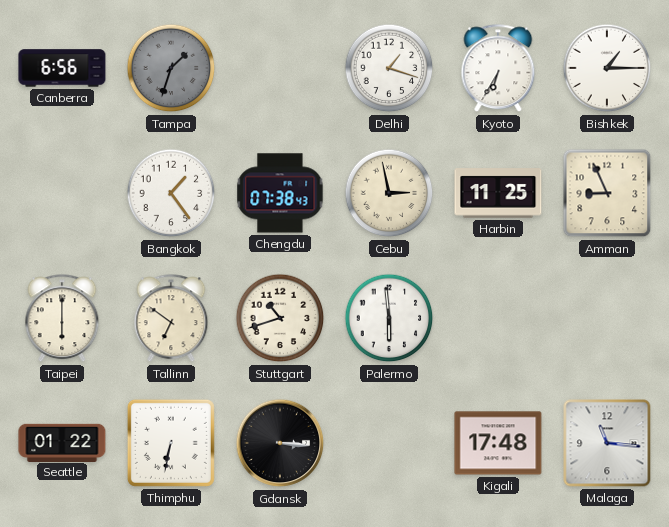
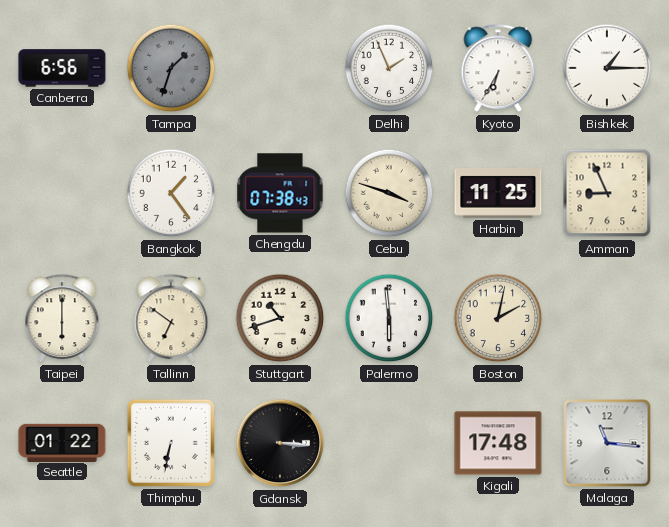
Delhi: 1:18 -> 1:56 (389, 68)
Cebu: 2:58 -> 3:48 (389, 193)
Boston: none -> 2:02 (498, 318)
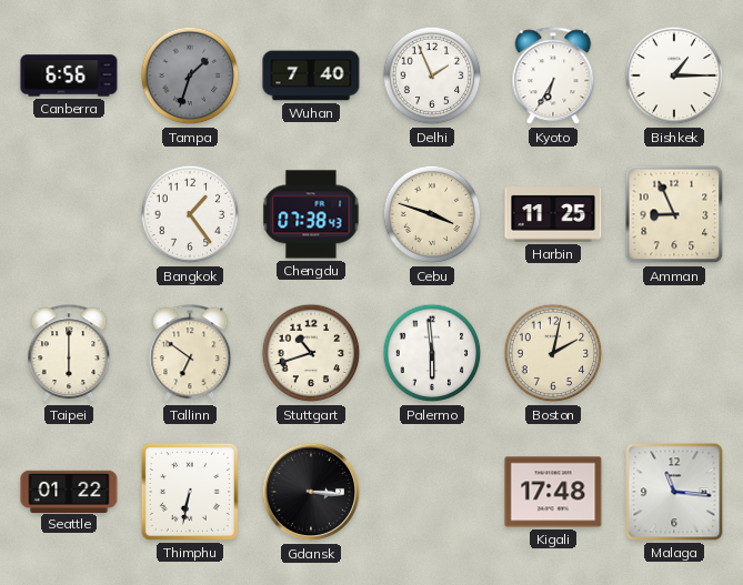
Wuhan: none -> 7:40 (311, 75)
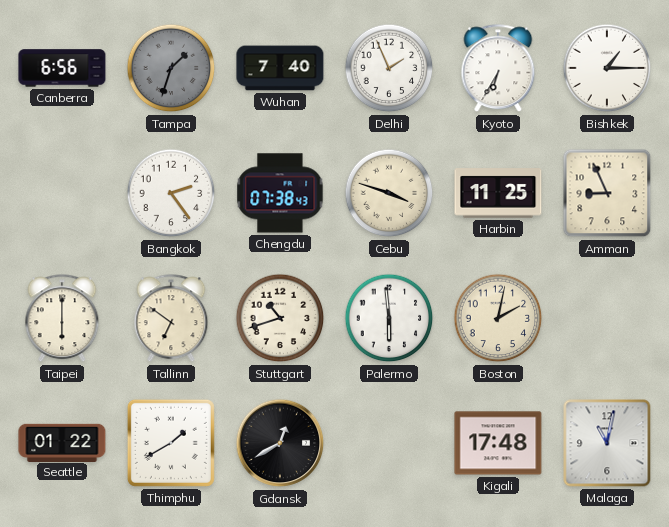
Bangkok: 1:24 -> 2:24 (171, 193)
Thimphu: 6:32 -> 1:40 (171, 443)
Gdansk: 3:16 -> 12:40 (280, 443)
Malaga: 11:16 -> 11:02 (607, 443)
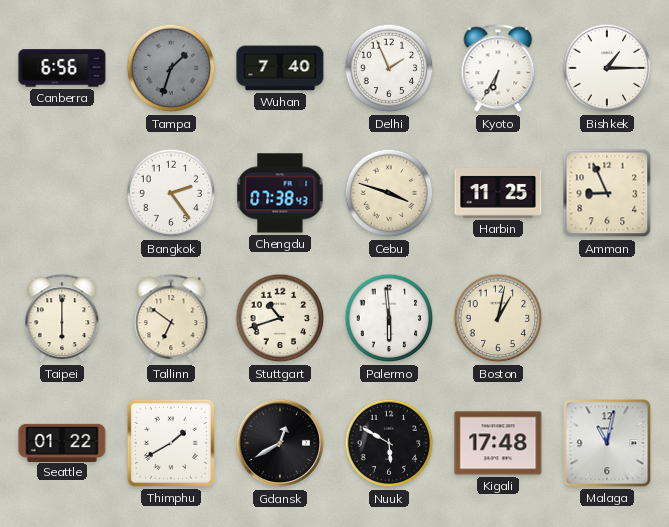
Boston: 2:02 -> 1:02 (498, 318)
Nuuk: none -> 5:50 (389, 443)
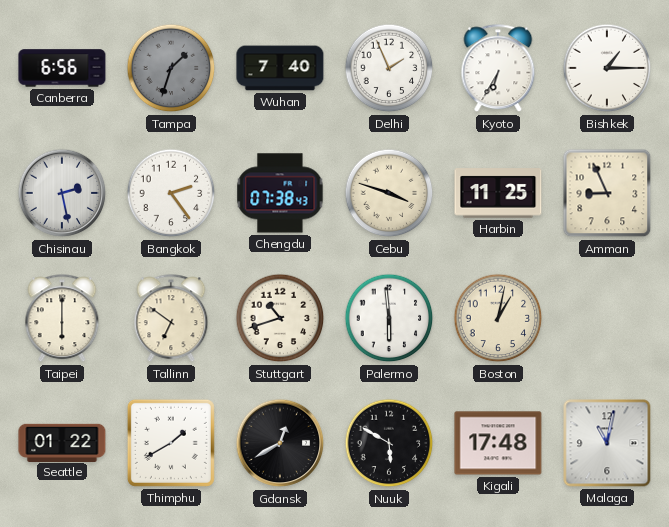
Chisinau: none -> 2:28 (62, 193)
